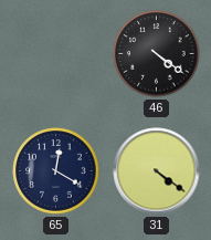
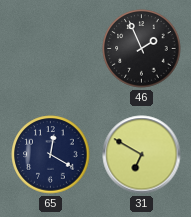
46: 4:21 -> 1:56 (142, 49)
31: 4:21 -> 6:50 (142, 155)
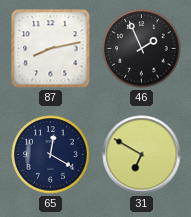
87: none -> 8:13 (51, 49)
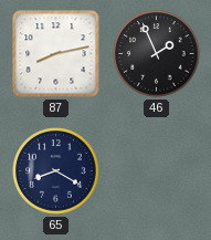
65: 12:20 -> 8:20 (56, 171)
31: 6:50 -> none (142, 155)
